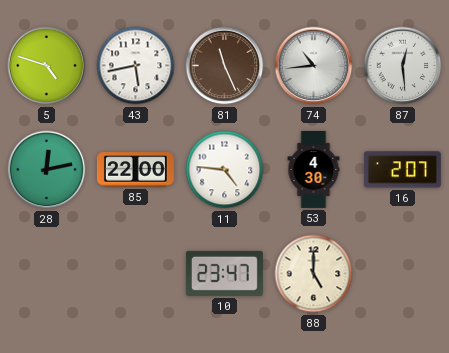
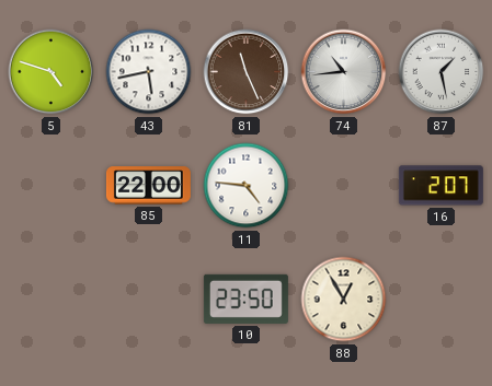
87: 12:29 -> 1:28 (442, 72)
28: 12:13 -> none (47, 170)
53: 4:30 -> none (314, 169)
10: 23:47 -> 23:50 (245, 299)
88: 5:00 -> 12:55 (344, 300)
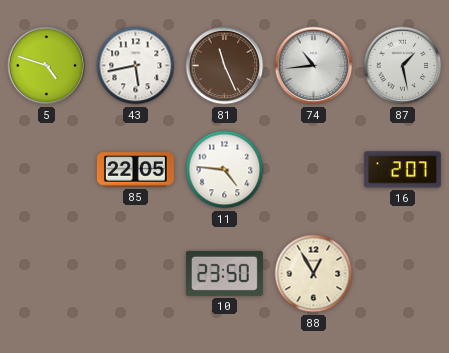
85: 22:00 -> 22:05 (135, 170)
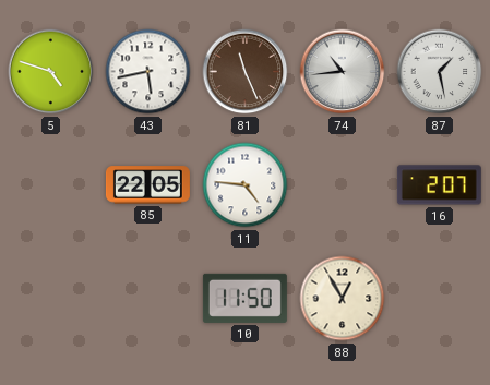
10: 23:50 -> 11:50 (244, 298)
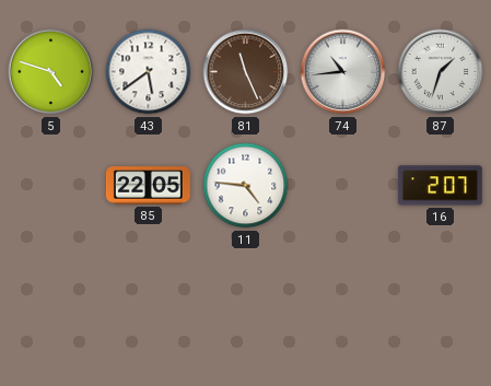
43: 5:43 -> 5:39 (149, 72)
87: 1:28 -> 1:33 (441, 72)
10: 11:50 -> none (244, 298)
88: 12:55 -> none (343, 299)
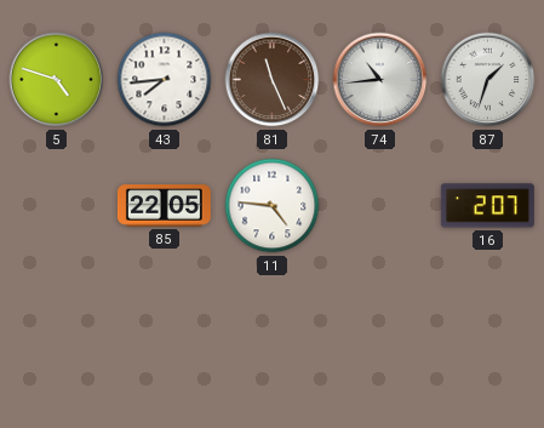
43: 5:39 -> 7:44 (165, 80)
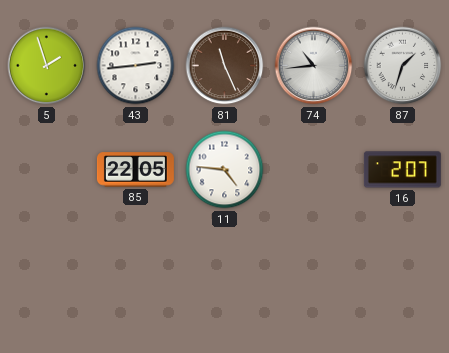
5: 4:48 -> 1:57 (47, 66)
43: 7:44 -> 2:44 (136, 66)
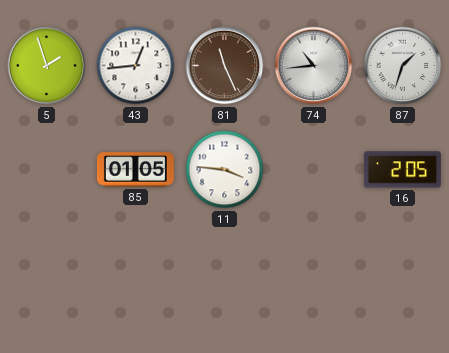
43: 2:44 -> 12:44 (136, 66)
85: 22:05 -> 01:05 (135, 170)
11: 4:46 -> 3:46 (225, 170)
16: 2:07 -> 2:05 (402, 170)
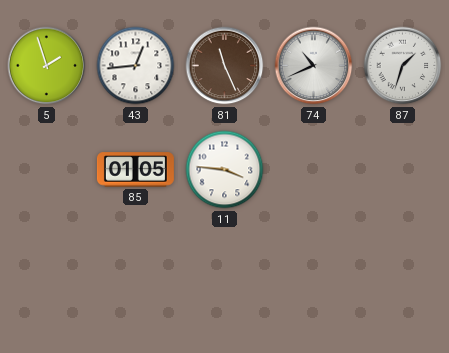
74: 10:44 -> 10:41 (314, 66)
16: 2:05 -> none (402, 170)
